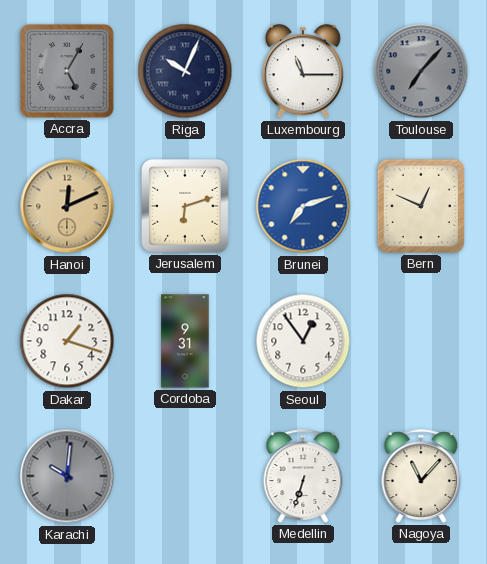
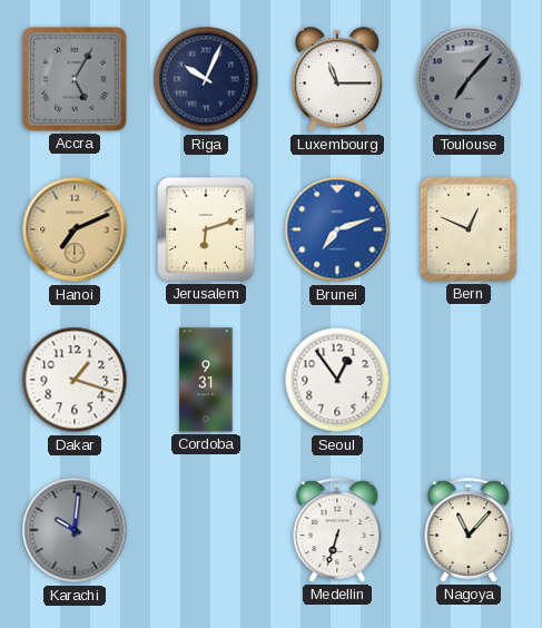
Hanoi: 12:11 -> 7:11 (75, 229)
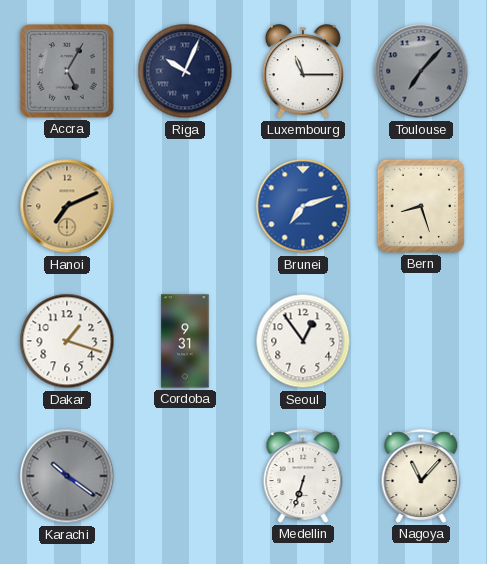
Jerusalem: 6:12 -> none (206, 229)
Bern: 12:49 -> 8:27 (421, 206)
Karachi: 10:01 -> 10:21 (67, 476)
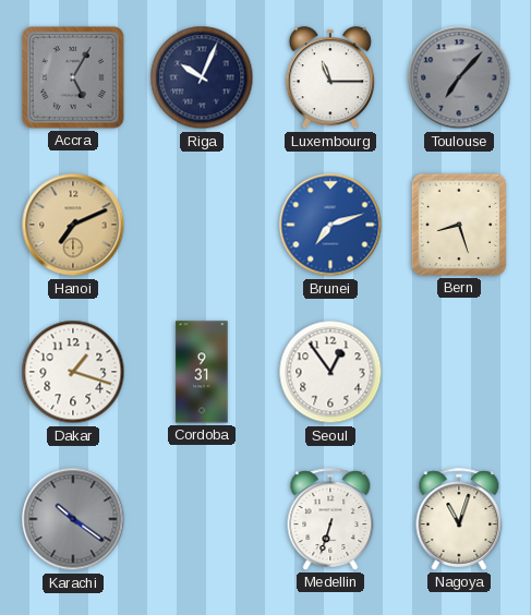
Nagoya: 11:07 -> 11:03 (459, 519)
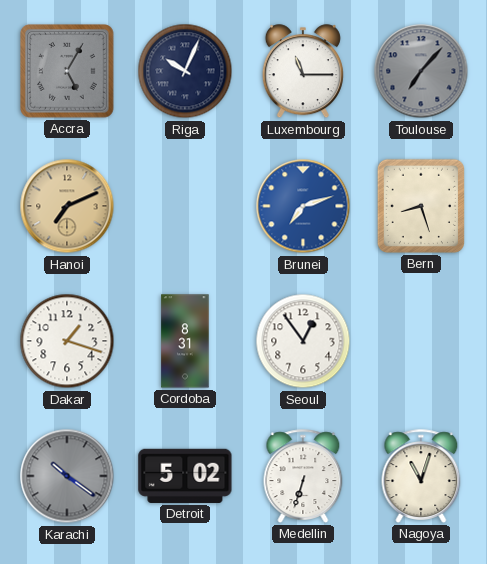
Cordoba: 9:31 -> 8:31 (185, 341)
Detroit: none -> 5:02 (185, 476)
